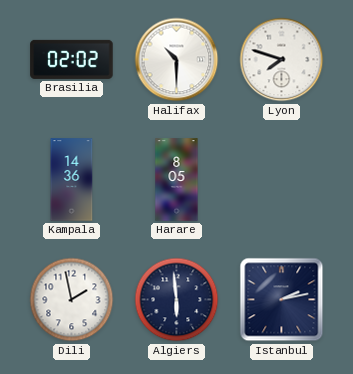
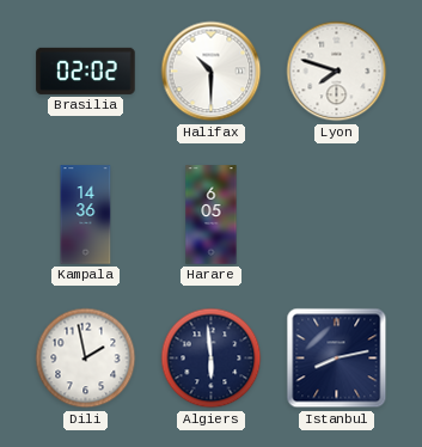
Harare: 8:05 -> 6:05 (212, 215)
Istanbul: 2:13 -> 8:13 (337, 359)
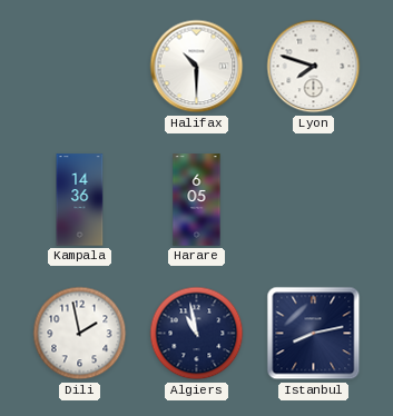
Brasilia: 02:02 -> none (86, 71)
Algiers: 5:59 -> 10:58 (197, 334)
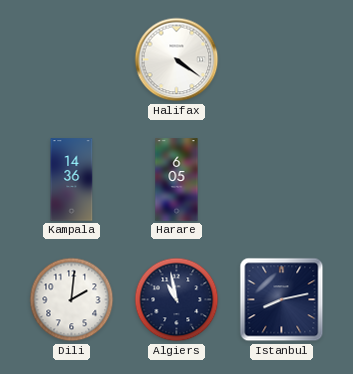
Halifax: 10:30 -> 4:21 (177, 60)
Lyon: 7:48 -> none (314, 67)
Dili: 1:58 -> 2:01 (72, 300)
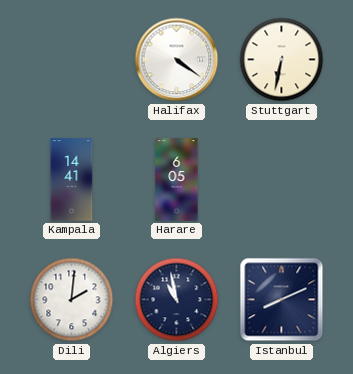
Stuttgart: none -> 6:32 (282, 60)
Kampala: 14:36 -> 14:41 (72, 180)
Istanbul: 8:13 -> 8:11 (282, 300)
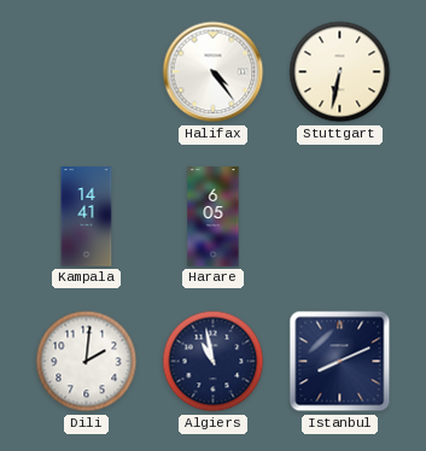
Halifax: 4:21 -> 4:24 (214, 72)
